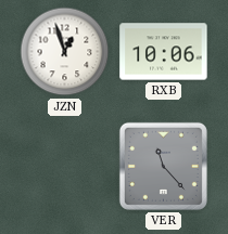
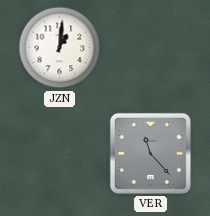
JZN: 12:57 -> 1:01 (60, 48)
RXB: 10:06 -> none (164, 52)
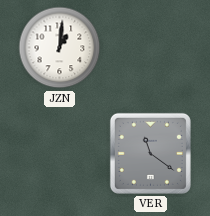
VER: 11:23 -> 11:21 (150, 153)
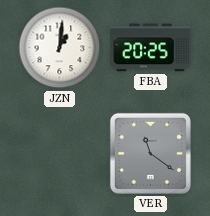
FBA: none -> 20:25 (151, 48)
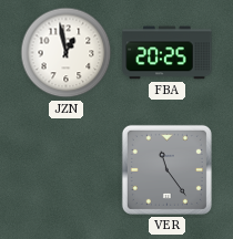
JZN: 1:01 -> 12:58 (67, 53)
VER: 11:21 -> 11:24 (166, 169)
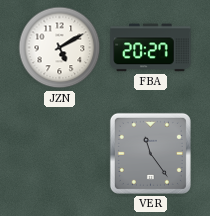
JZN: 12:58 -> 5:10 (60, 48)
FBA: 20:25 -> 20:27 (151, 48)
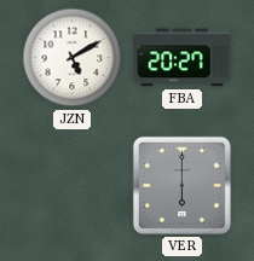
VER: 11:24 -> 6:00 (181, 185)
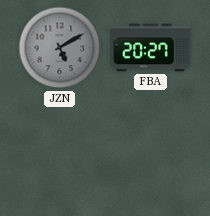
JZN dial: white -> grey (60, 48)
VER: 6:00 -> none (181, 185)
